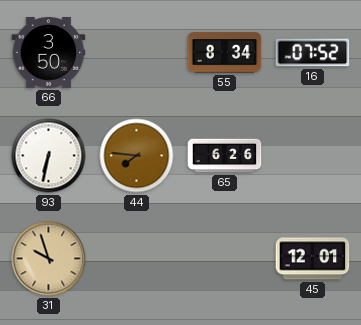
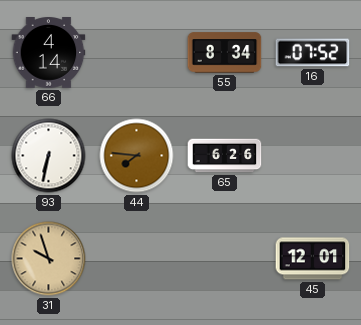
66: 3:50 -> 4:14 (49, 53)
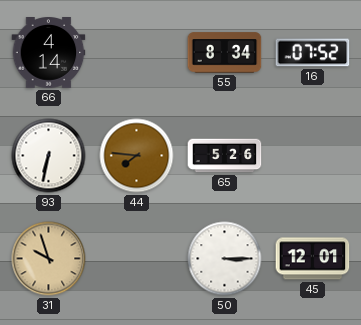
65: 6:26 -> 5:26 (225, 156)
50: none -> 3:15 (225, 259)
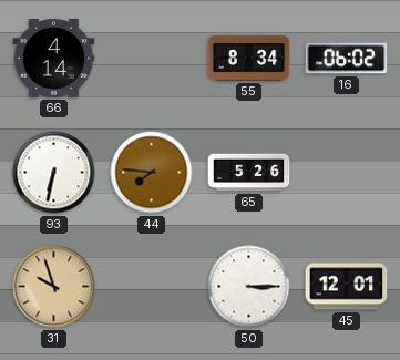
16: 07:52 -> 06:02 (347, 59)
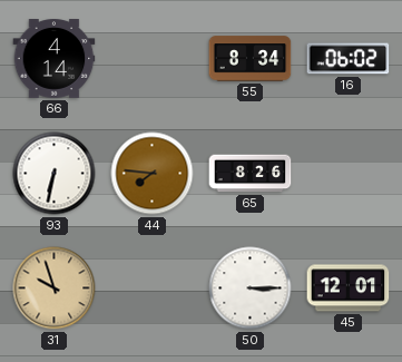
65: 5:26 -> 8:26 (251, 174)
